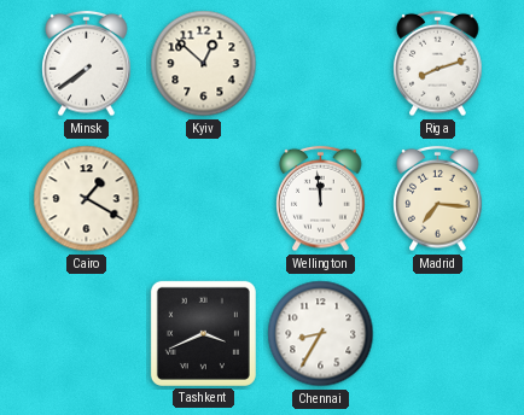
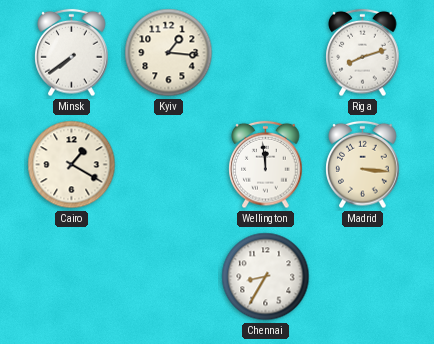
Kyiv: 12:52 -> 1:16 (169, 53)
Madrid: 7:16 -> 3:16 (363, 165)
Tashkent: 3:41 -> none (203, 333)
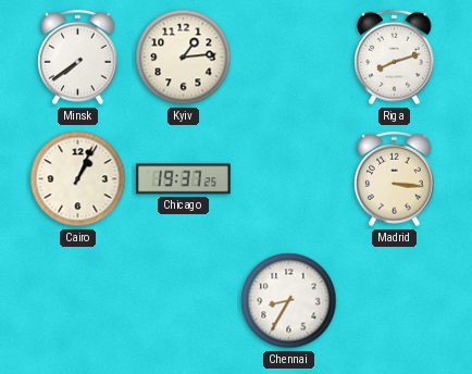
Kyiv: 1:16 -> 1:14 (184, 58)
Cairo: 1:20 -> 1:04 (78, 179)
Chicago: none -> 19:37 (184, 179)
Wellington: 11:59 -> none (266, 165)
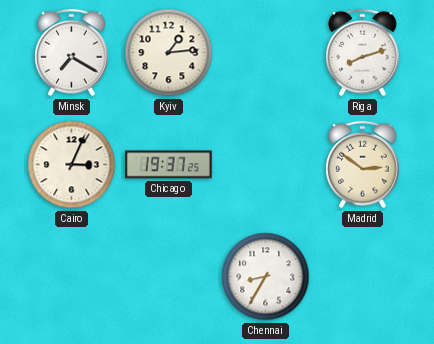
Minsk: 7:39 -> 7:20 (72, 53)
Cairo: 1:04 -> 3:04 (72, 165)
Madrid: 3:16 -> 2:51 (363, 165)
